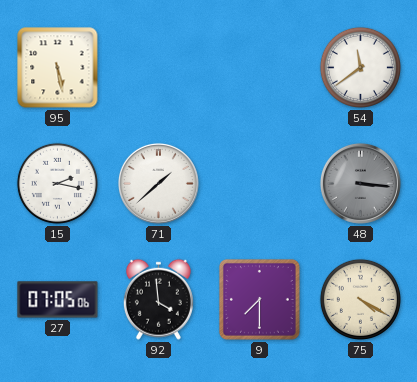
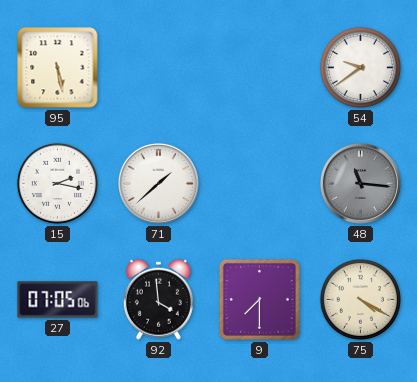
54: 11:39 -> 9:39 (360, 67)
48: 3:16 -> 11:16 (360, 183)
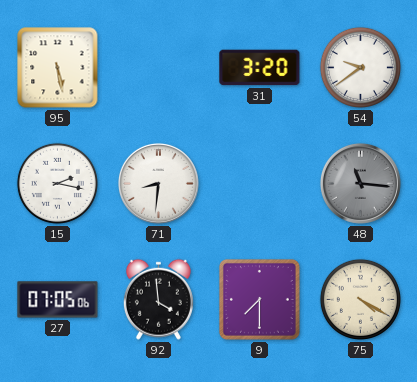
31: none -> 3:20 (260, 68)
71: 1:38 -> 8:31 (158, 183)
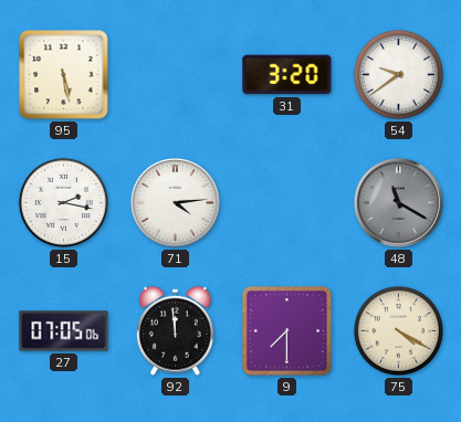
71: 8:31 -> 4:14 (175, 202)
48: 11:16 -> 11:20 (398, 202)
92: 3:59 -> 11:59 (175, 330)
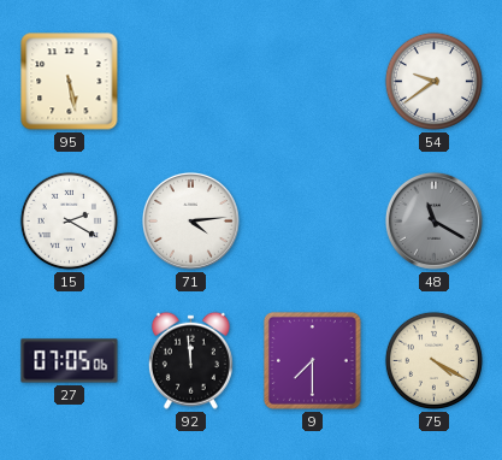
31: 3:20 -> none (287, 75)
15: 2:17 -> 2:20 (69, 220)
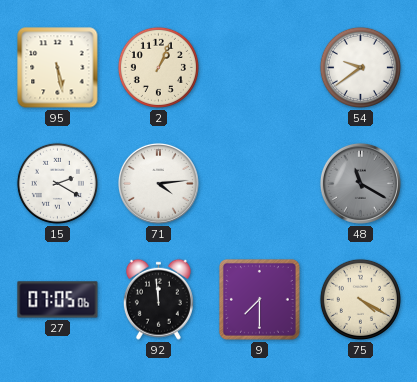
2: none -> 1:04 (158, 67)
